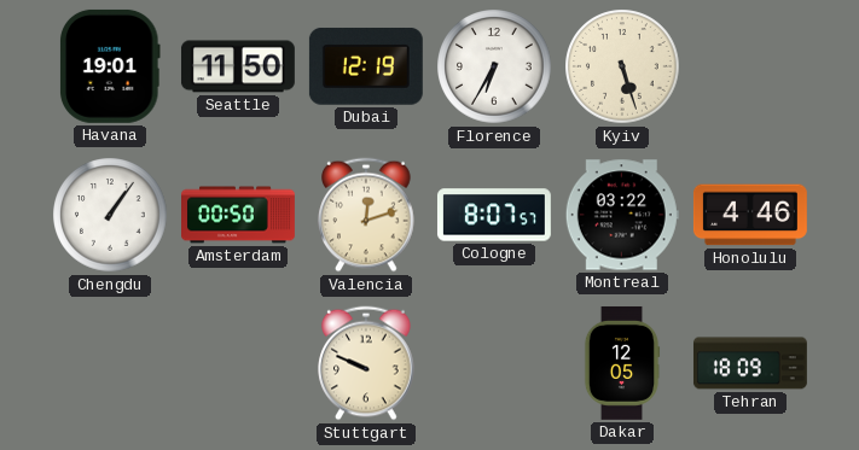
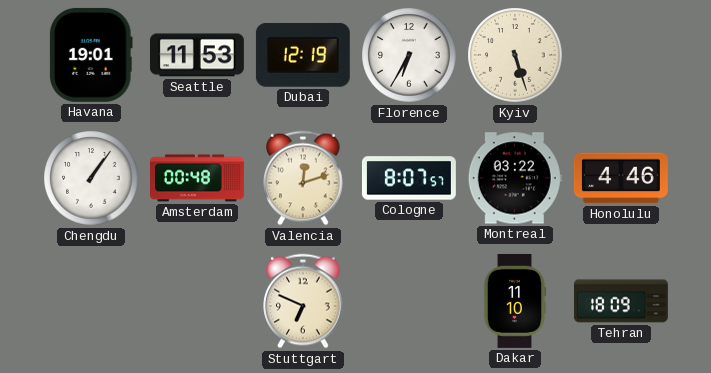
Seattle: 11:50 -> 11:53 (197, 55)
Amsterdam: 00:50 -> 00:48 (198, 178)
Stuttgart: 9:49 -> 6:49 (303, 301)
Dakar: 12:05 -> 11:10 (515, 301)
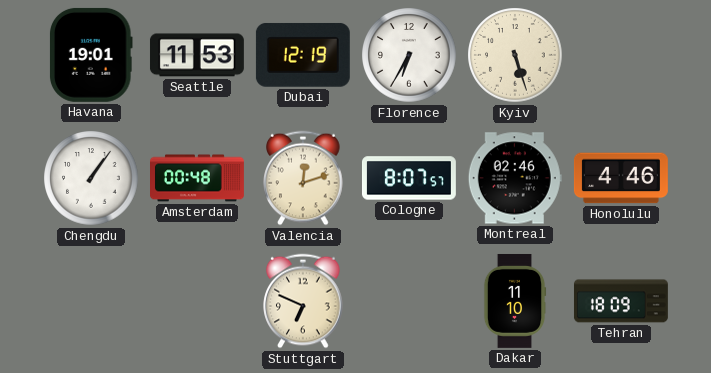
Montreal: 03:22 -> 02:46 (515, 178)
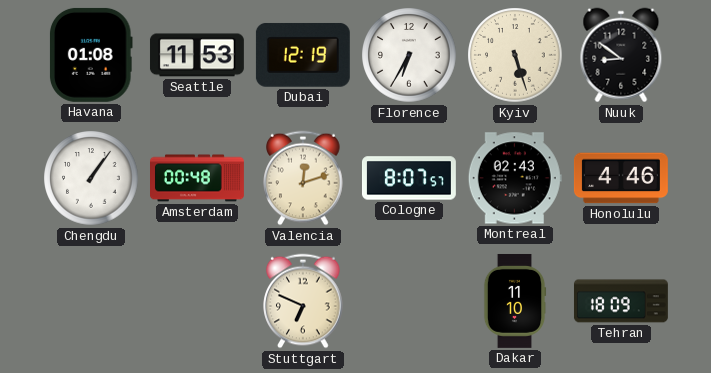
Havana: 19:01 -> 01:08 (92, 55)
Nuuk: none -> 8:51 (621, 55)
Montreal: 02:46 -> 02:43 (515, 178)
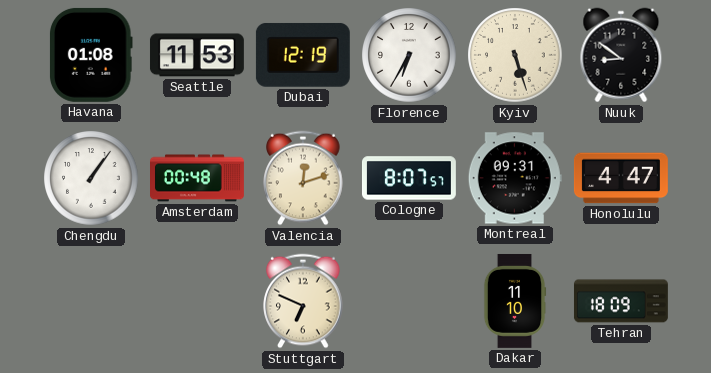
Montreal: 02:43 -> 09:31 (515, 178)
Honolulu: 4:46 -> 4:47 (621, 178)
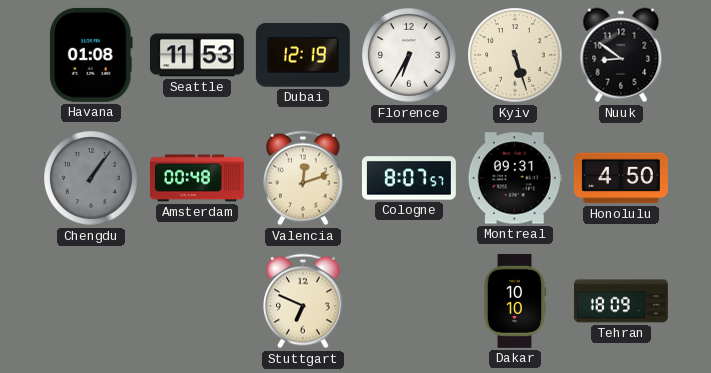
Chengdu dial: white -> grey (91, 178)
Honolulu: 4:47 -> 4:50 (621, 178)
Dakar: 11:10 -> 10:10 (515, 301)
